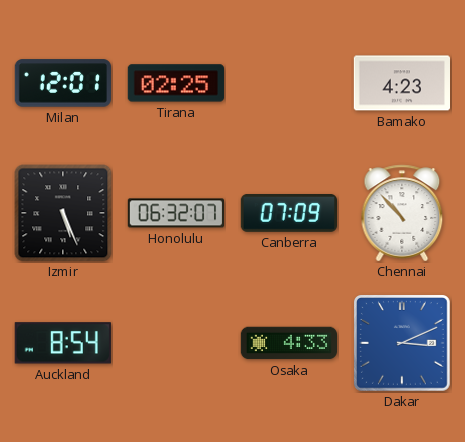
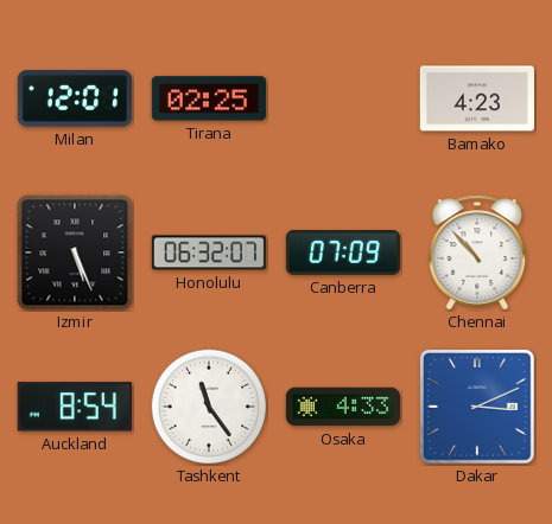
Tashkent: none -> 11:24 (208, 405)
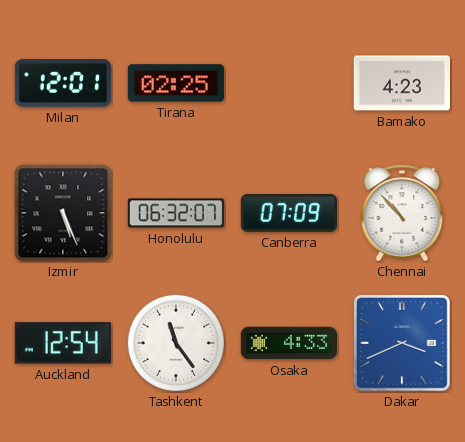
Auckland: 8:54 -> 12:54 (63, 343)
Dakar: 3:11 -> 3:41 (403, 344)
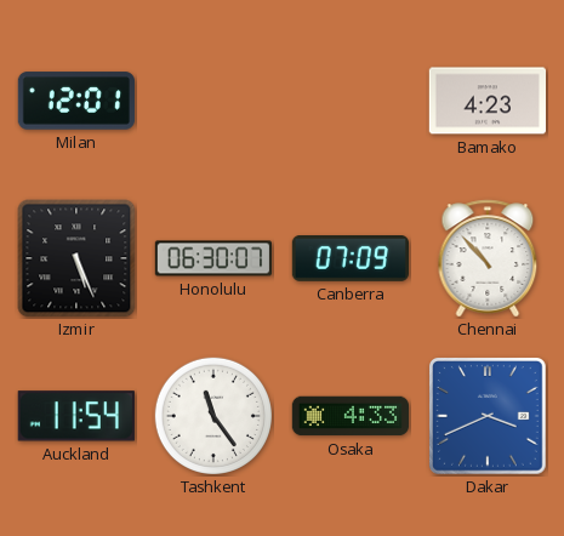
Tirana: 02:25 -> none (176, 83)
Honolulu: 06:32 -> 06:30 (212, 258)
Auckland: 12:54 -> 11:54 (76, 416)
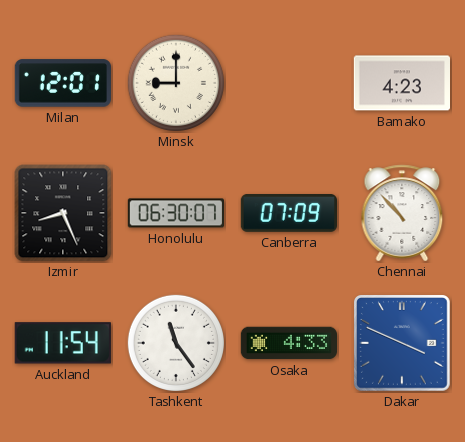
Minsk: none -> 9:00 (175, 82)
Izmir: 5:26 -> 8:26 (63, 213)
Dakar: 3:41 -> 3:49 (403, 344)
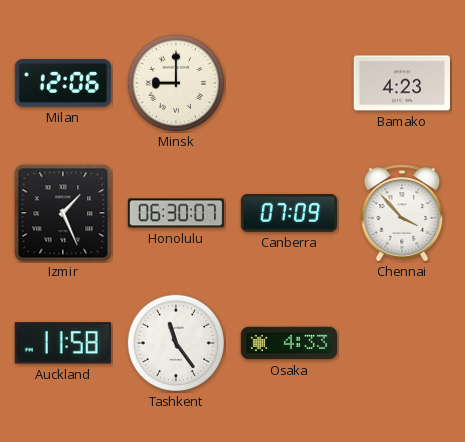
Milan: 12:01 -> 12:06 (62, 83)
Izmir: 8:26 -> 1:26 (63, 213)
Chennai: 10:53 -> 3:53 (402, 213)
Auckland: 11:54 -> 11:58 (63, 343)
Dakar: 3:49 -> none (403, 344)
